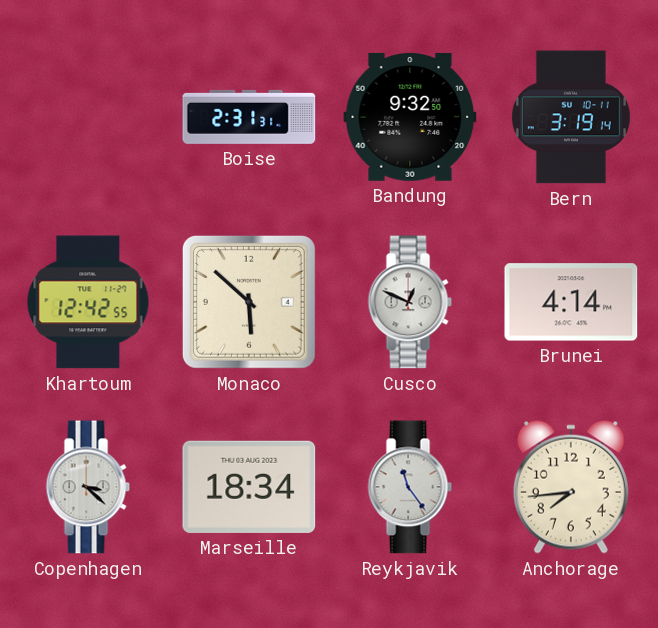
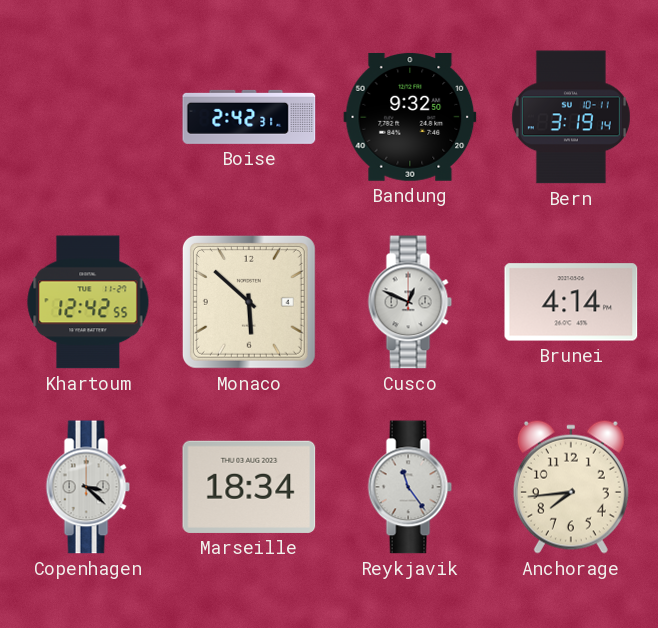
Boise: 2:31 -> 2:42 (249, 117)
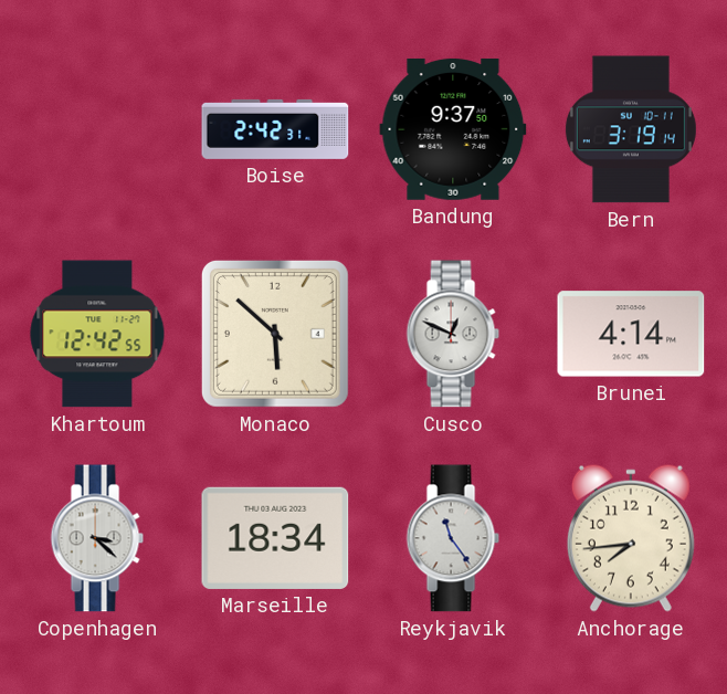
Bandung: 9:32 -> 9:37 (453, 129)
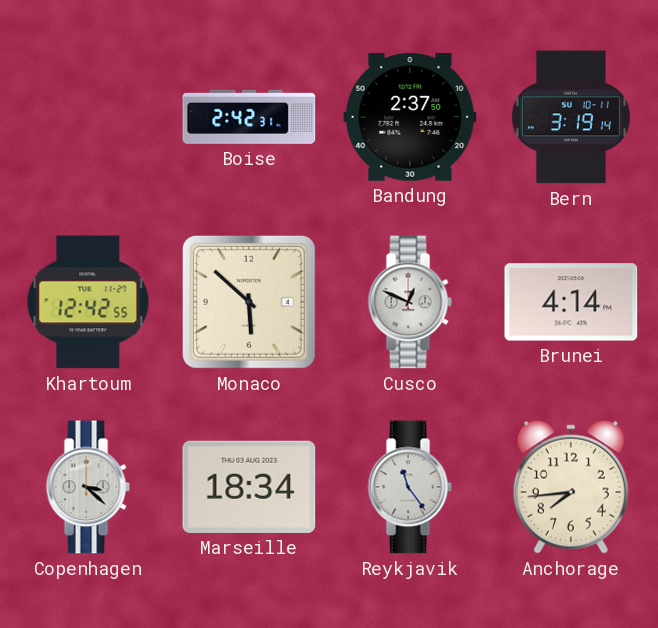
Bandung: 9:37 -> 2:37 (410, 117)
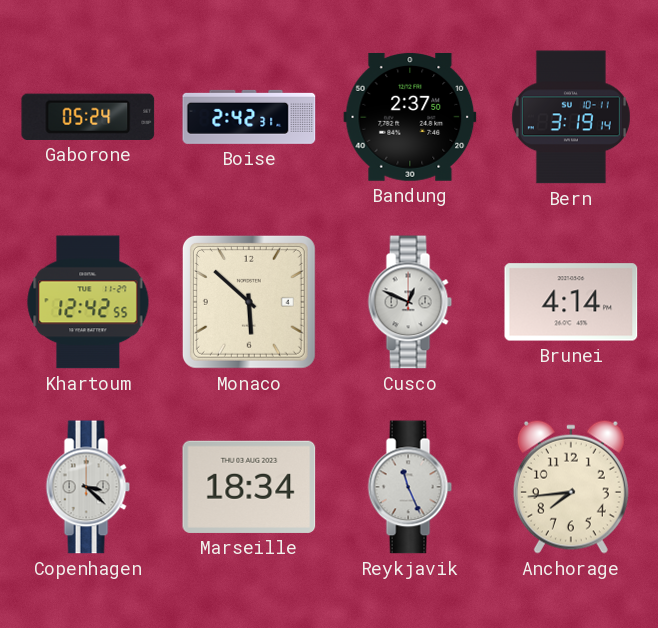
Gaborone: none -> 05:24 (88, 117)
Reykjavik: 11:24 -> 11:26 (410, 487)
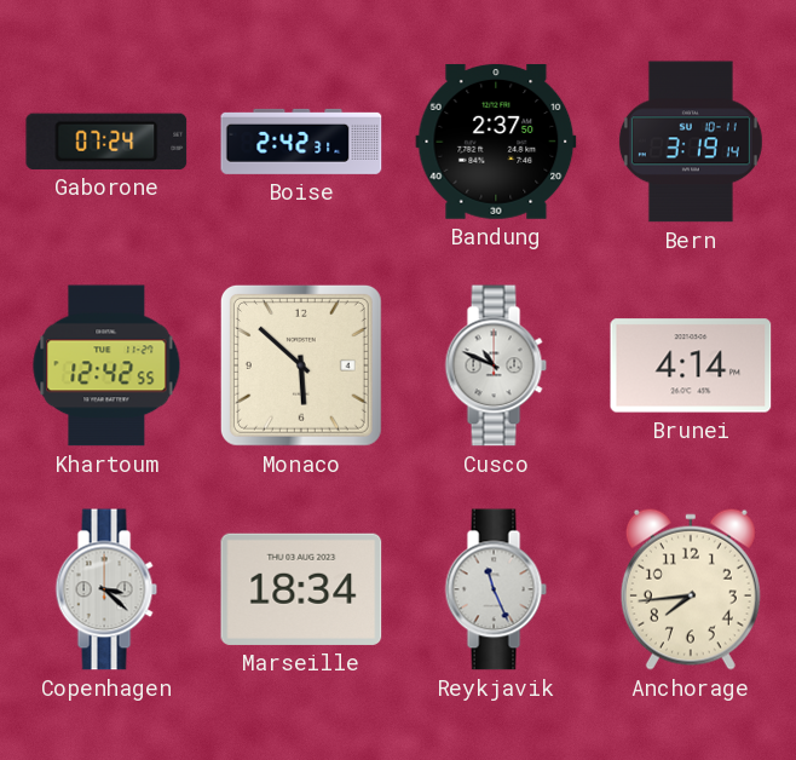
Gaborone: 05:24 -> 07:24 (106, 142)
Cusco: 12:49 -> 10:49 (496, 365)
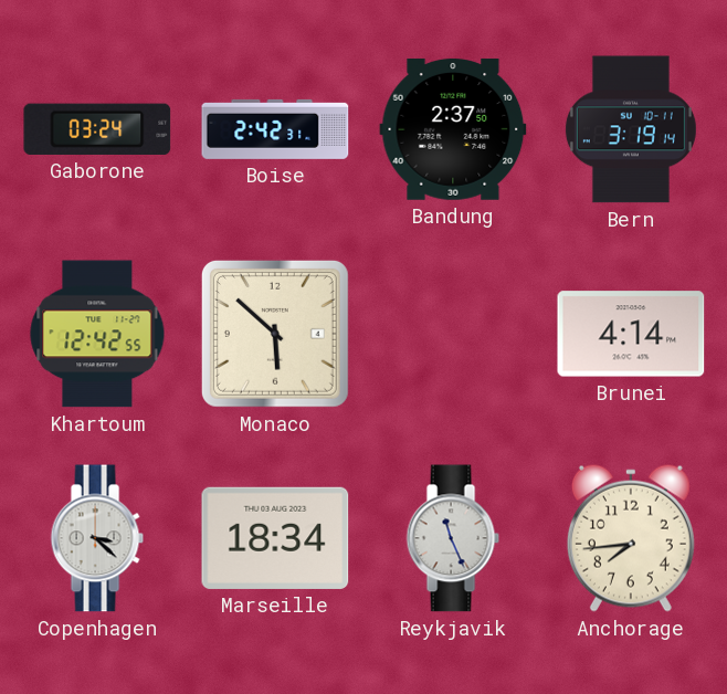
Gaborone: 07:24 -> 03:24 (97, 129)
Cusco: 10:49 -> none (496, 365)
